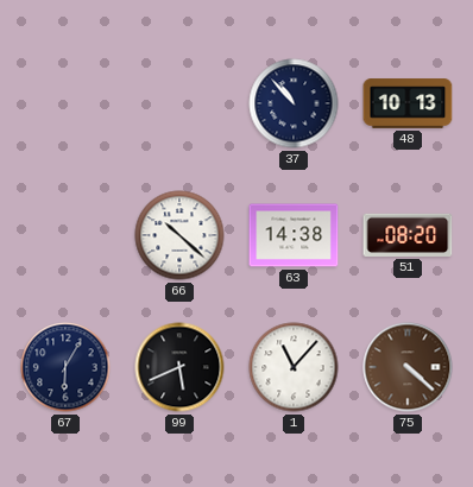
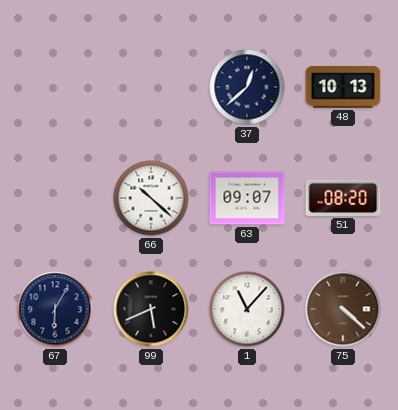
37: 10:53 -> 12:38 (247, 87)
63: 14:38 -> 09:07 (247, 198)
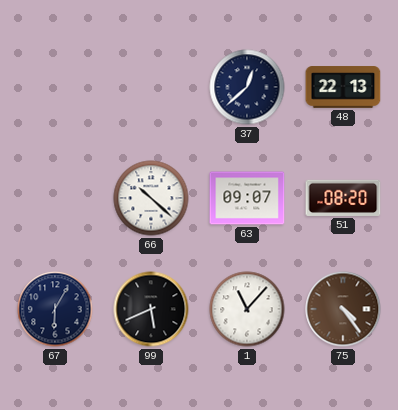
48: 10:13 -> 22:13 (343, 87)
75: 4:22 -> 4:24 (343, 309)
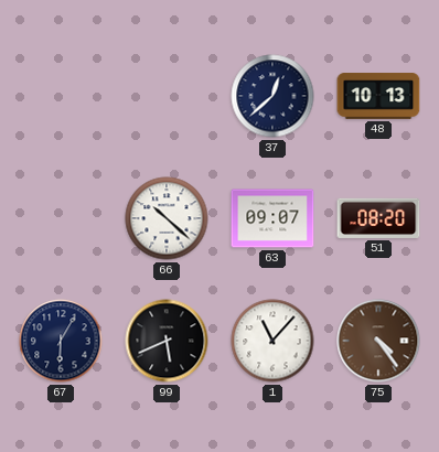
48: 22:13 -> 10:13 (378, 96)
